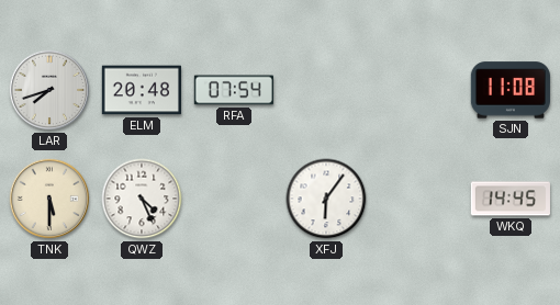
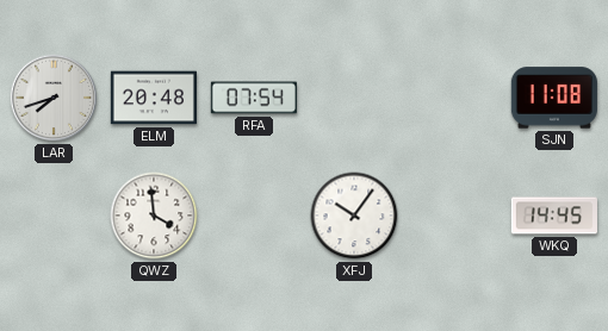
TNK: 5:30 -> none (49, 199)
QWZ: 4:26 -> 3:59 (154, 216)
XFJ: 6:06 -> 10:06 (354, 216)
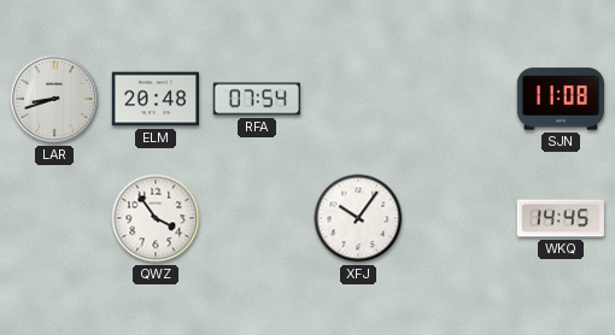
LAR: 7:42 -> 8:42 (54, 99)
QWZ: 3:59 -> 3:54 (156, 218)
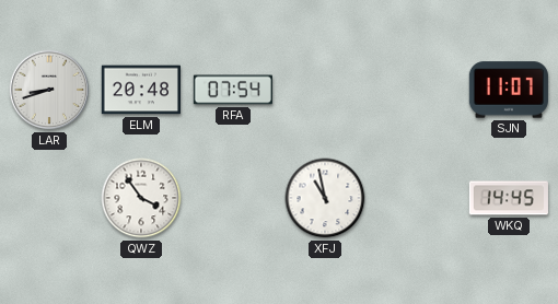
SJN: 11:08 -> 11:07 (509, 90)
XFJ: 10:06 -> 10:58 (325, 198)
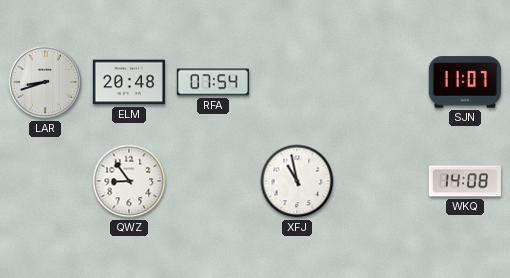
QWZ: 3:54 -> 8:54 (129, 181)
WKQ: 14:45 -> 14:08 (465, 181)
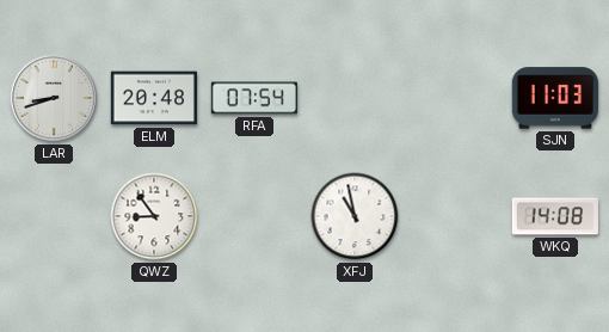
SJN: 11:07 -> 11:03 (555, 98)
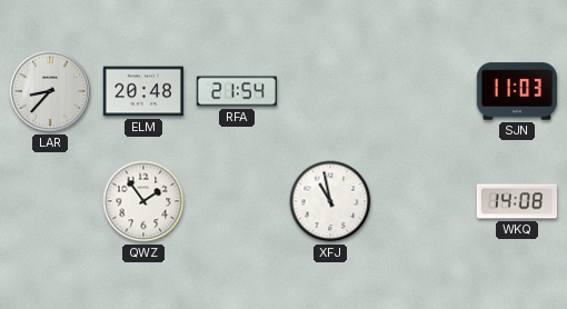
LAR: 8:42 -> 8:37 (50, 91)
RFA: 07:54 -> 21:54 (237, 91)
QWZ: 8:54 -> 1:54 (143, 201)
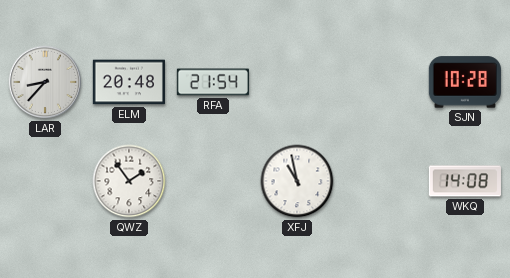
SJN: 11:03 -> 10:28 (465, 82)
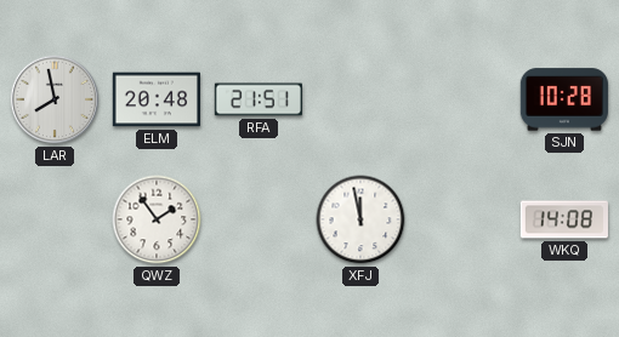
LAR: 8:37 -> 7:58 (55, 99)
RFA: 21:54 -> 21:51 (259, 99)
XFJ: 10:58 -> 11:58 (360, 219)
